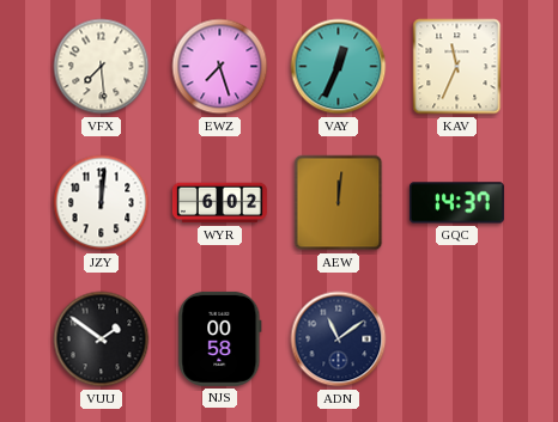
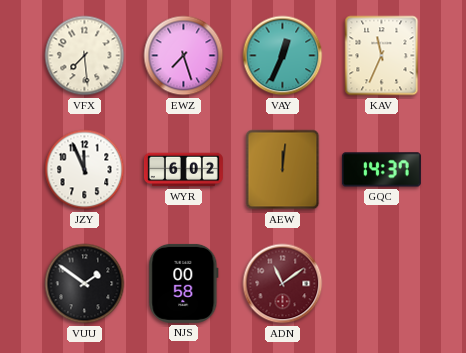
JZY: 12:01 -> 11:56 (85, 170)
ADN dial: navy -> burgundy (283, 284)
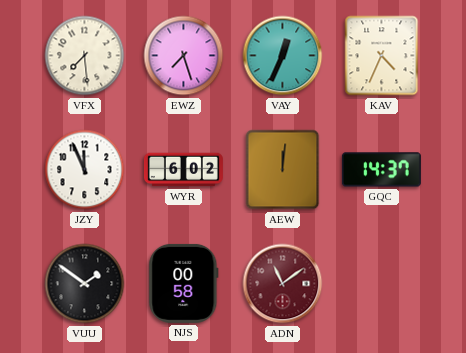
KAV: 11:34 -> 4:34 (382, 56)
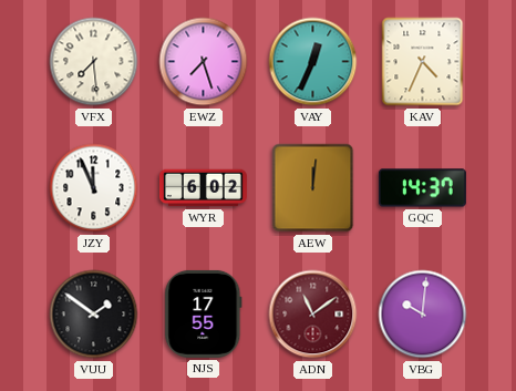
NJS: 00:58 -> 17:55 (204, 313)
VBG: none -> 10:01 (423, 315)
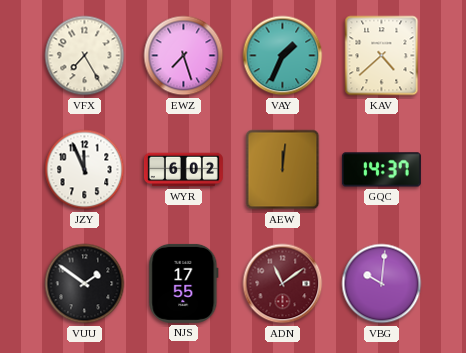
VFX: 7:29 -> 7:25 (85, 56)
VAY: 12:34 -> 1:34 (283, 56)
KAV: 4:34 -> 4:38 (382, 56)
